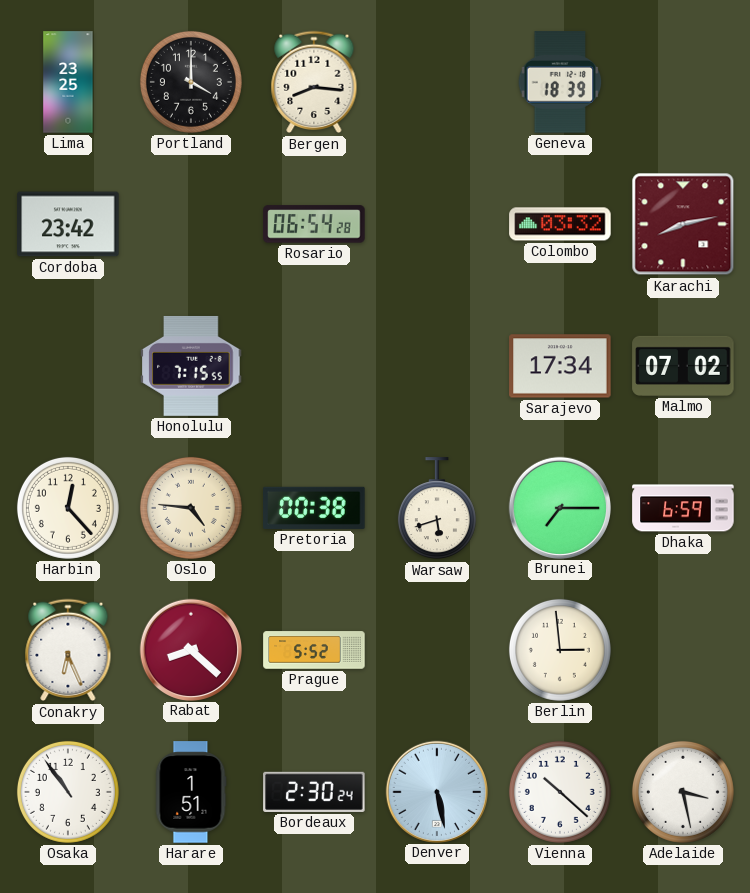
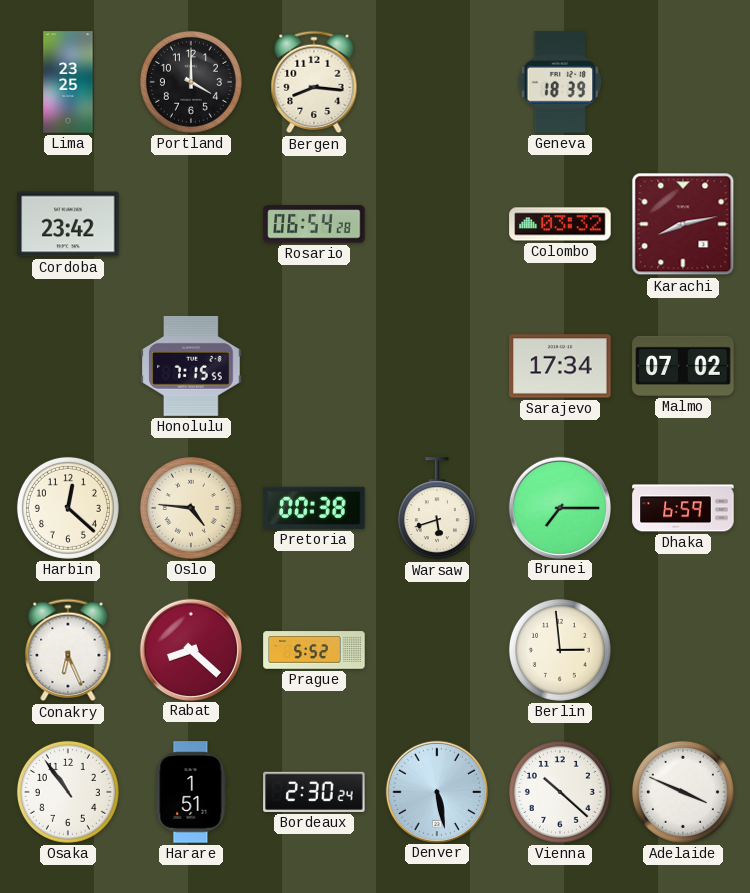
Harbin: 12:23 -> 12:22 (68, 508)
Adelaide: 3:28 -> 3:49 (683, 792)
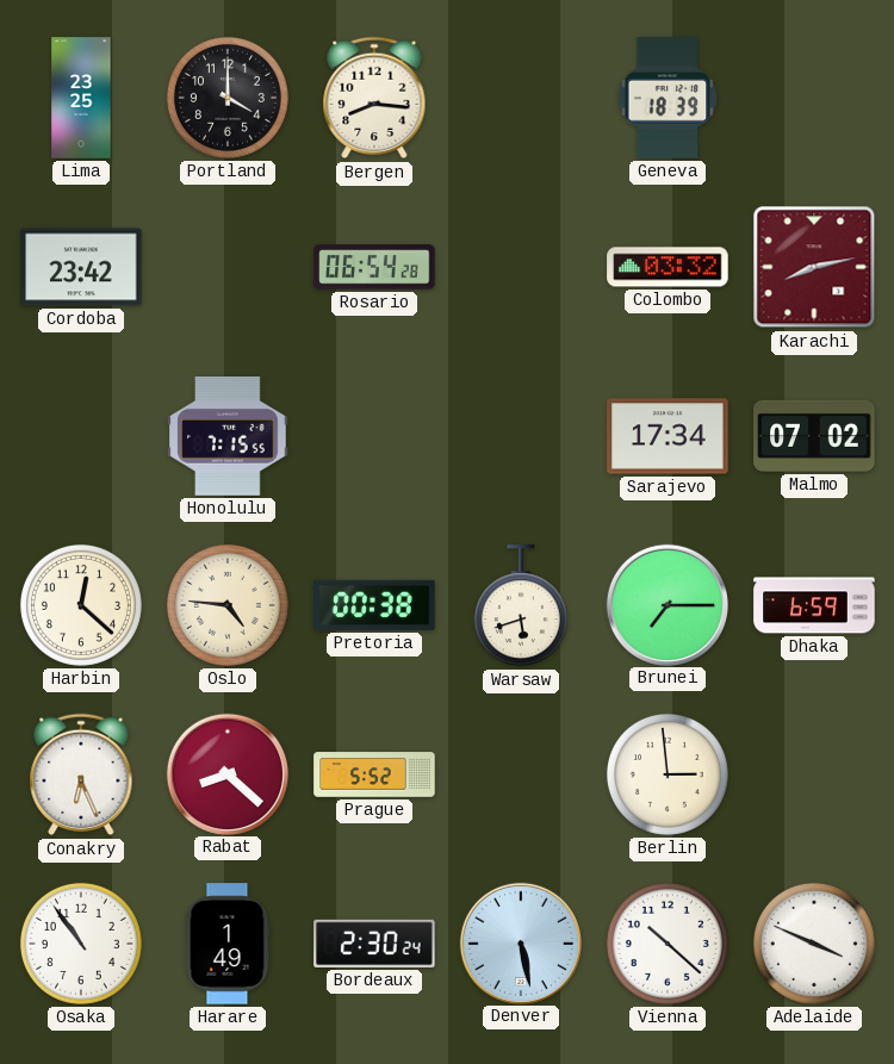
Harare: 1:51 -> 1:49 (228, 944)
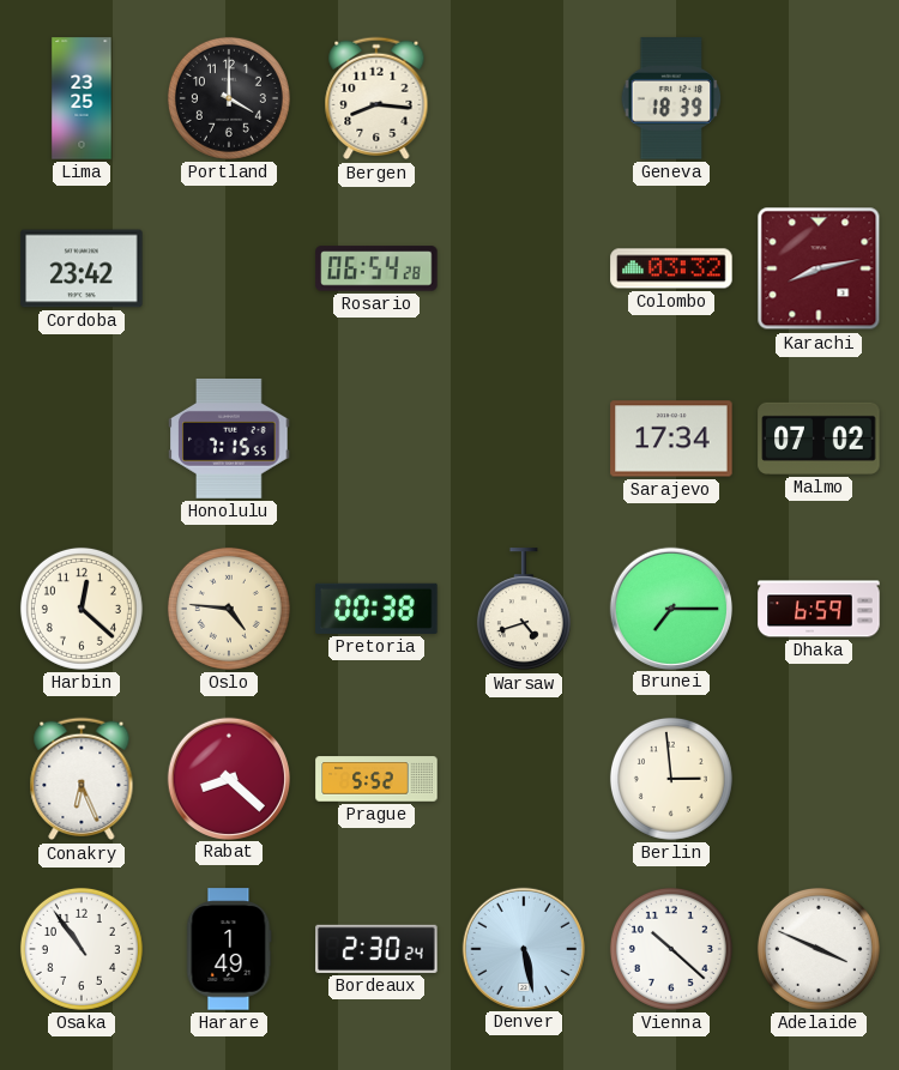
Warsaw: 5:42 -> 4:42 (524, 610)
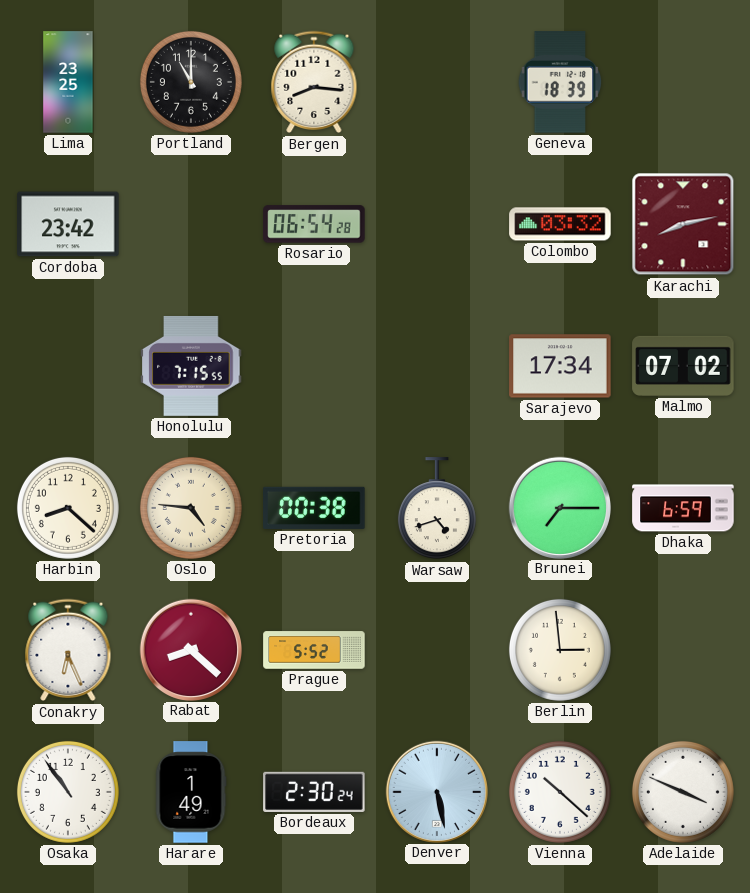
Portland: 4:00 -> 11:00 (191, 82)
Harbin: 12:22 -> 8:22 (68, 508)
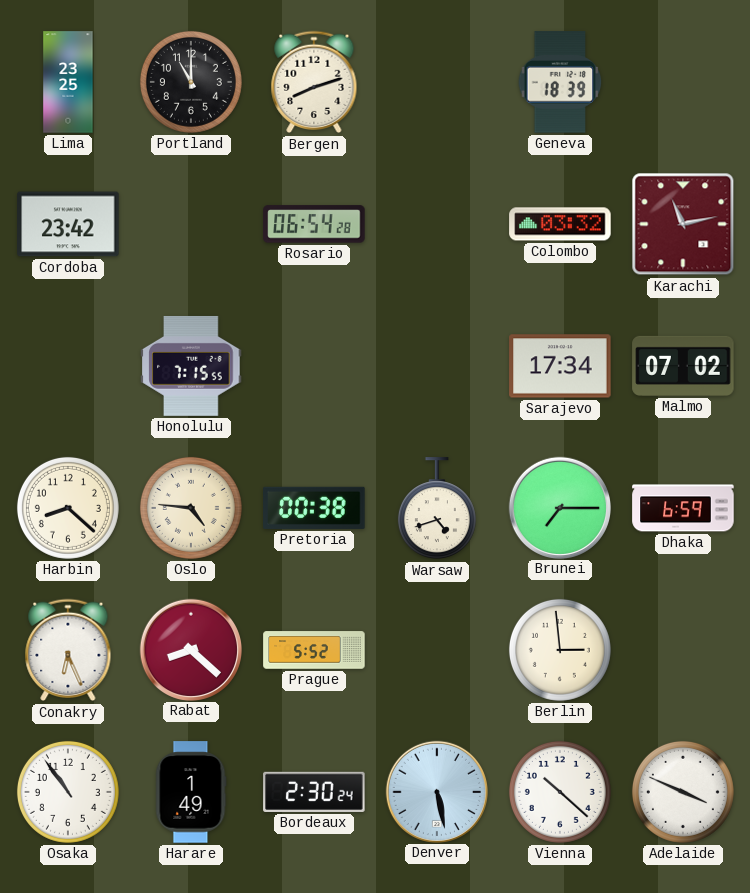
Bergen: 8:16 -> 8:12 (314, 82)
Karachi: 8:13 -> 11:13 (683, 224)
